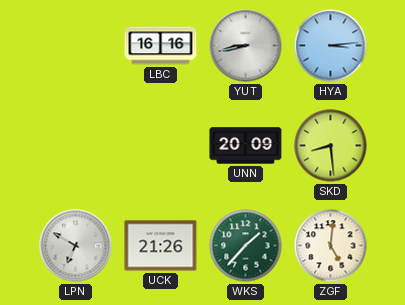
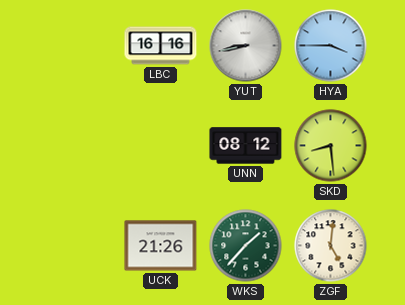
HYA: 3:14 -> 3:45 (331, 46)
UNN: 20:09 -> 08:12 (246, 146)
LPN: 6:50 -> none (76, 246)
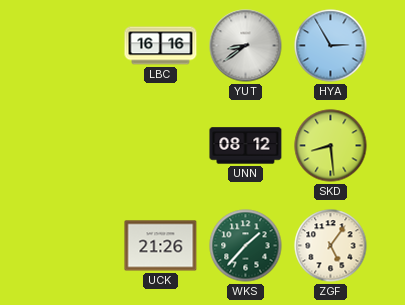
YUT: 8:43 -> 8:39 (246, 46)
HYA: 3:45 -> 2:55 (331, 46)
ZGF: 5:01 -> 5:06 (331, 246)
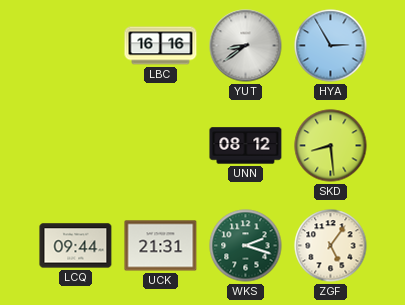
LCQ: none -> 09:44 (76, 246)
UCK: 21:26 -> 21:31 (161, 246)
WKS: 1:37 -> 2:18 (246, 246)
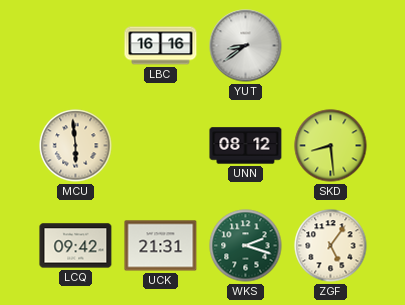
HYA: 2:55 -> none (331, 46)
MCU: none -> 5:59 (76, 146)
LCQ: 09:44 -> 09:42 (76, 246)
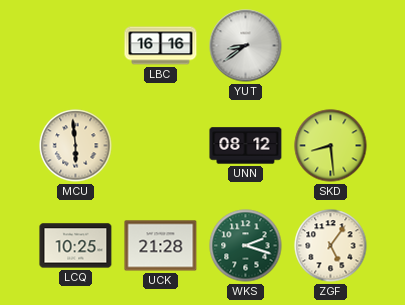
LCQ: 09:42 -> 10:25 (76, 246)
UCK: 21:31 -> 21:28 (161, 246)
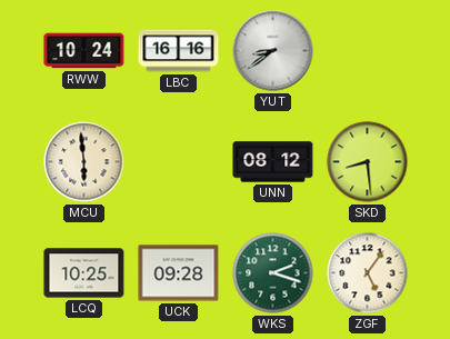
RWW: none -> 10:24 (84, 51)
UCK: 21:28 -> 09:28 (179, 273)
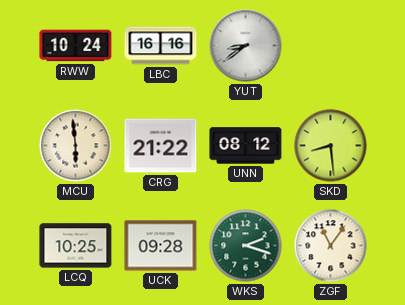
CRG: none -> 21:22 (161, 146)
ZGF: 5:06 -> 11:06 (331, 246)
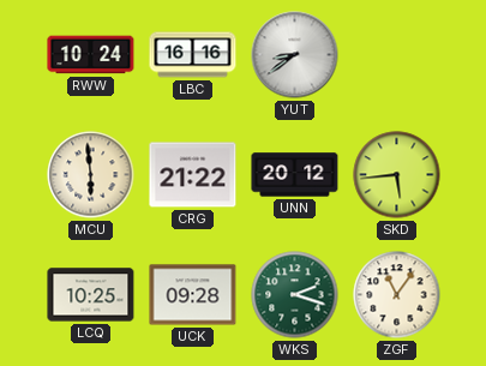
UNN: 08:12 -> 20:12 (295, 175)
SKD: 8:29 -> 5:44 (397, 175)
